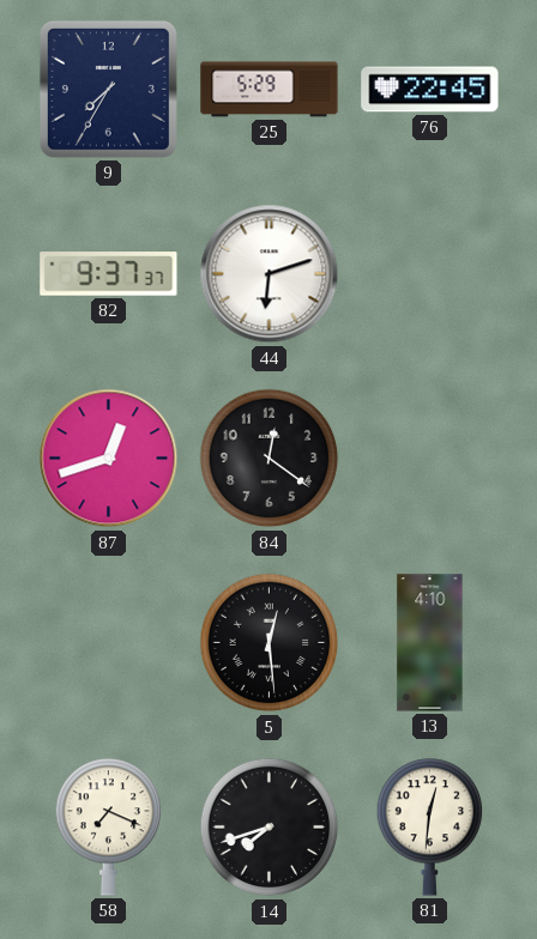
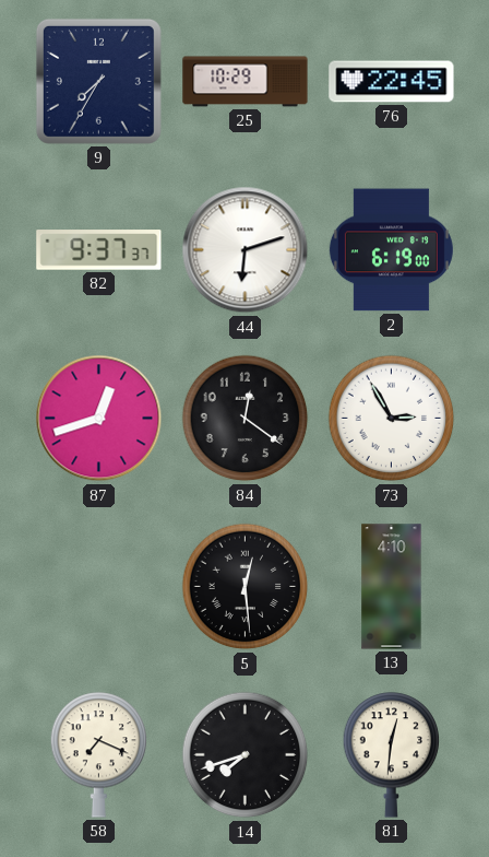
25: 5:29 -> 10:29 (246, 82)
2: none -> 6:19 (391, 250)
73: none -> 2:55 (392, 419)
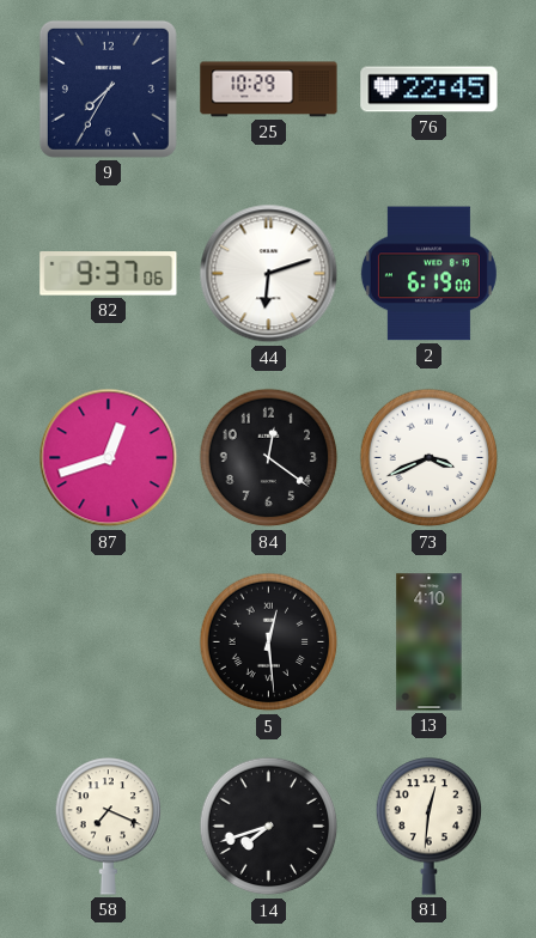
82: 9:37:37 -> 9:37:06 (109, 274)
73: 2:55 -> 3:41 (430, 458)
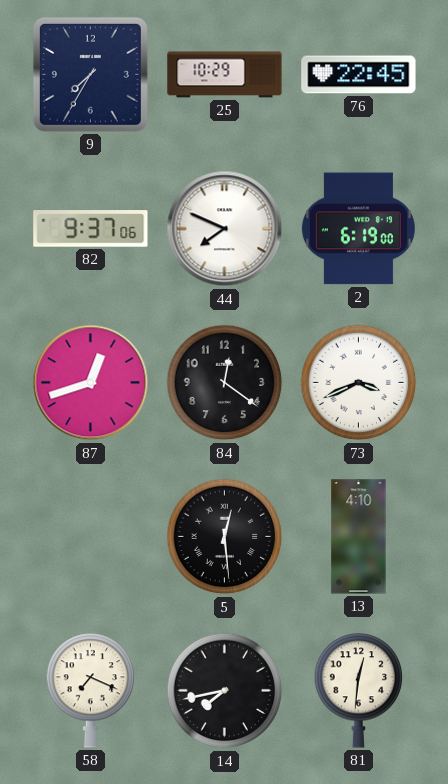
44: 6:12 -> 7:49 (225, 229)
14: 7:42 -> 7:43 (225, 691)
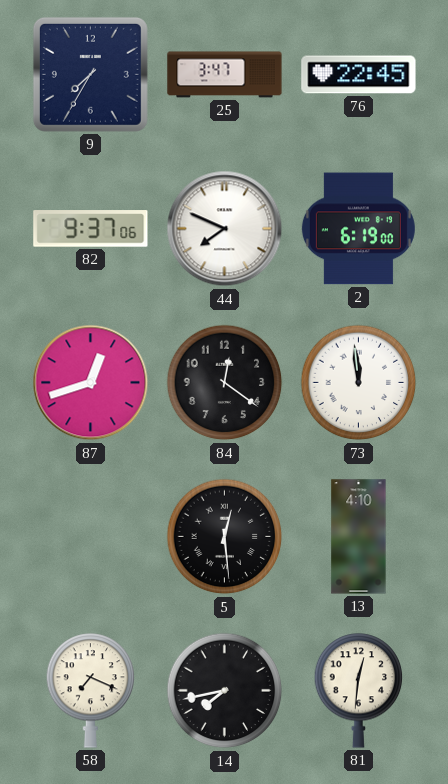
25: 10:29 -> 3:47 (225, 75)
73: 3:41 -> 11:59 (359, 383)
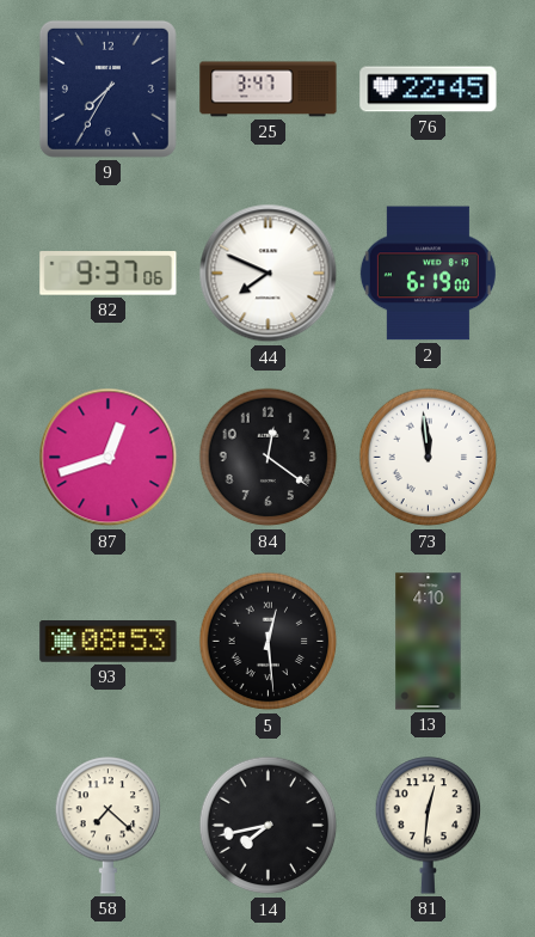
93: none -> 08:53 (109, 642)
58: 7:19 -> 7:22 (109, 826)
